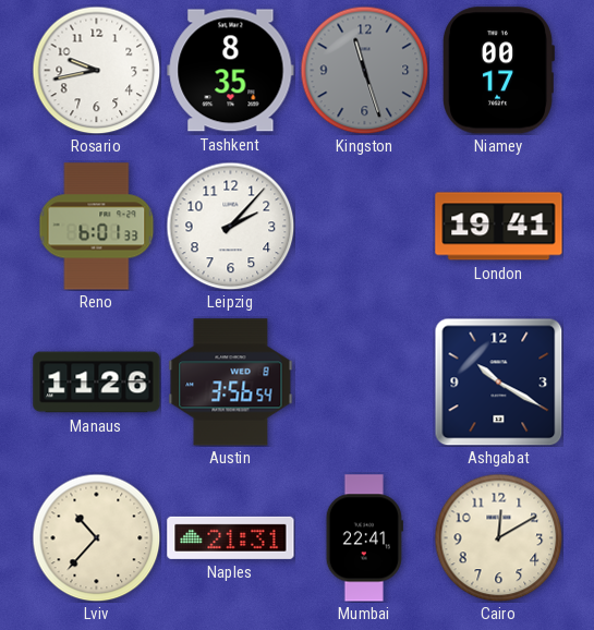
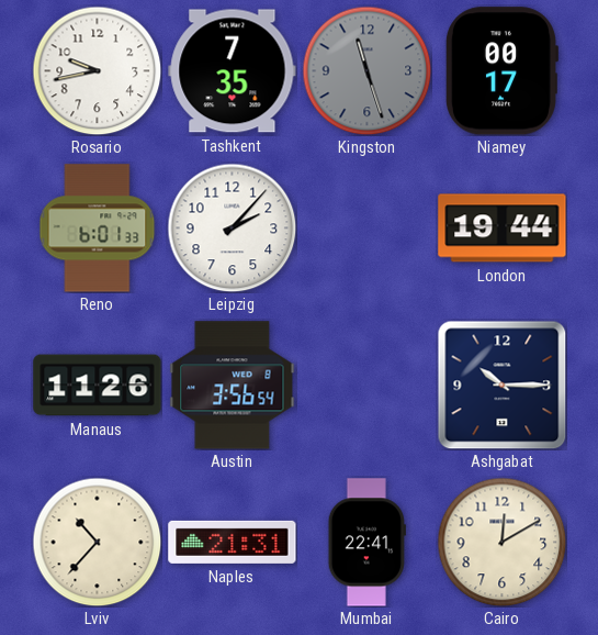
Tashkent: 8:35 -> 7:35 (233, 71)
London: 19:41 -> 19:44 (503, 229)
Ashgabat: 10:20 -> 10:15 (501, 385)
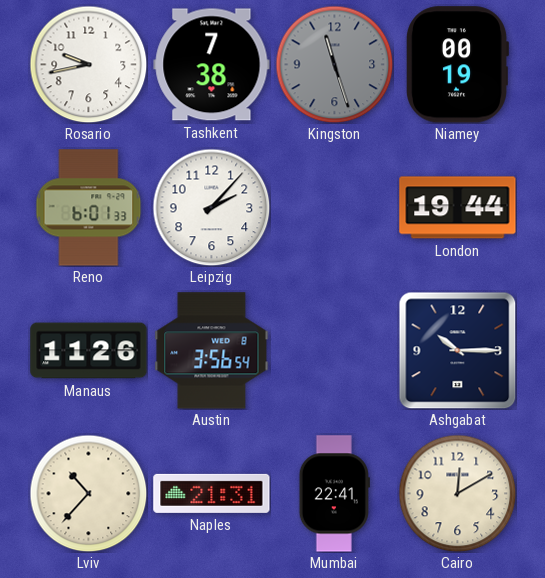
Tashkent: 7:35 -> 7:38 (212, 65)
Niamey: 00:17 -> 00:19 (457, 65)
